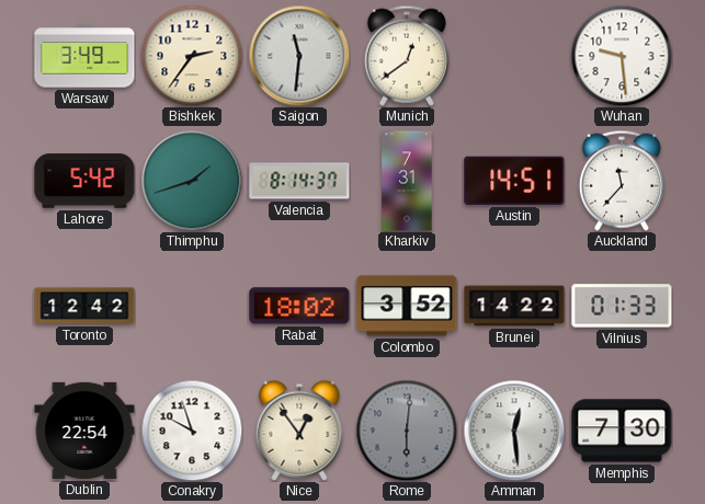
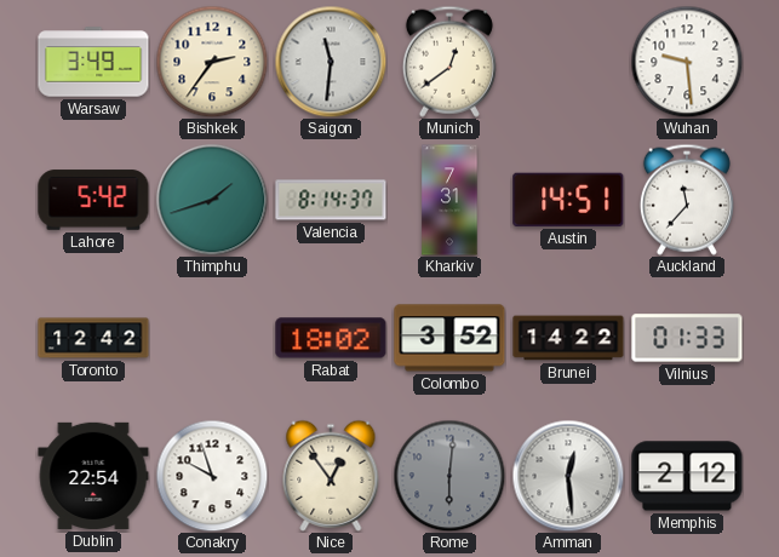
Memphis: 7:30 -> 2:12 (687, 476)
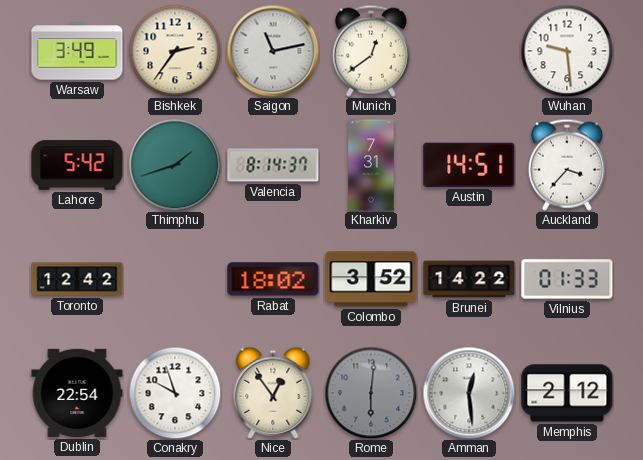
Saigon: 11:31 -> 11:13 (273, 51)
Auckland: 11:37 -> 3:37 (567, 165)
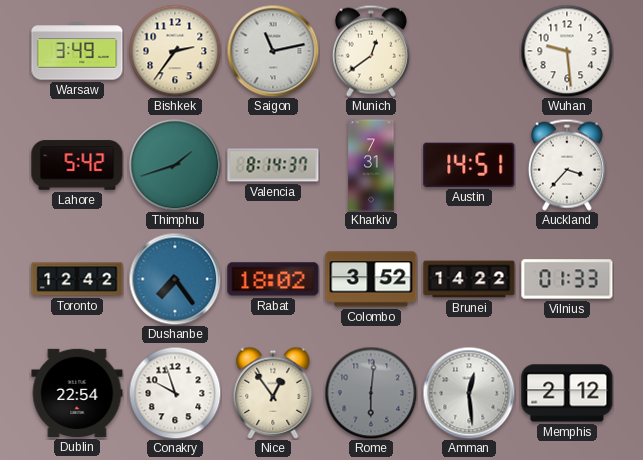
Dushanbe: none -> 7:24 (175, 279)
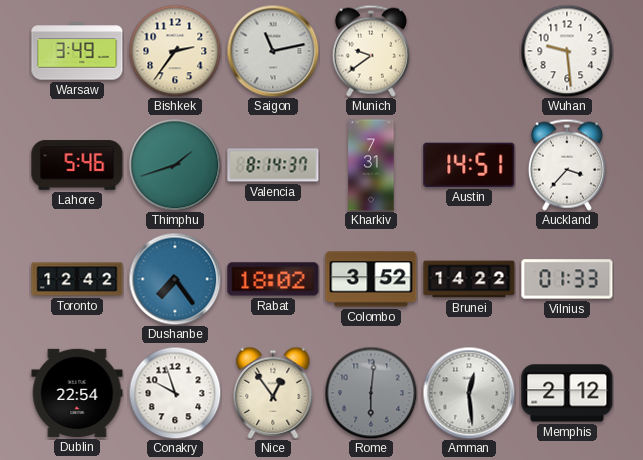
Munich: 12:39 -> 9:39 (371, 51)
Lahore: 5:42 -> 5:46 (77, 165)
